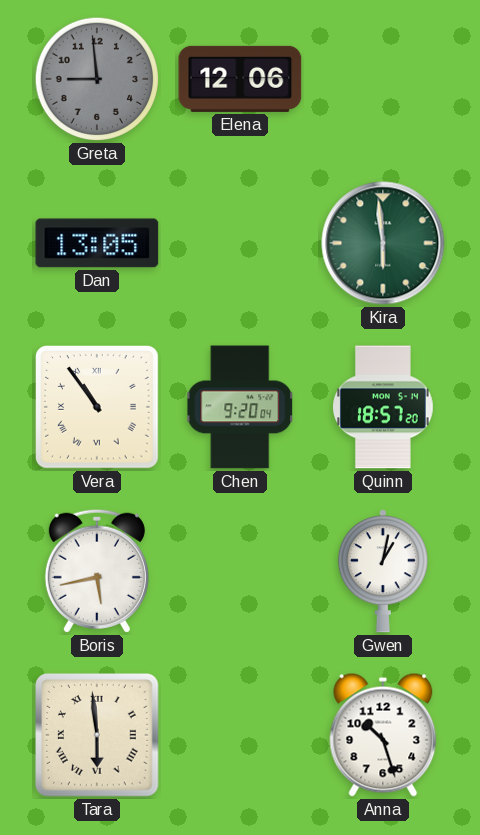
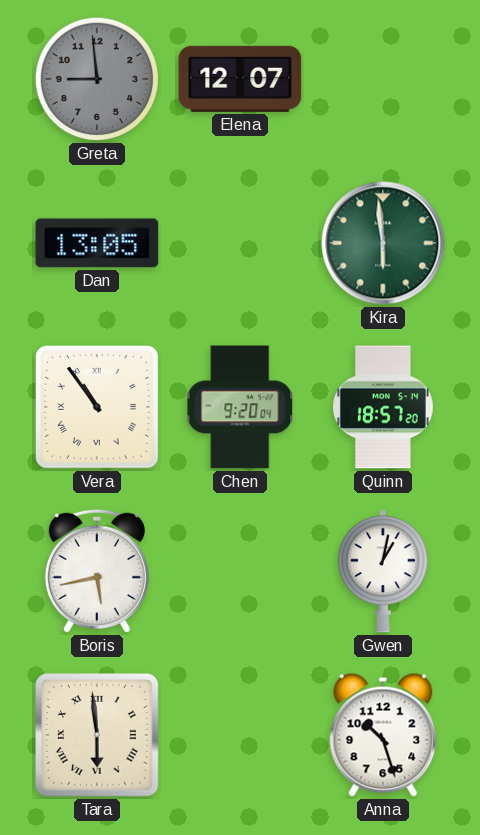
Elena: 12:06 -> 12:07 (240, 79)
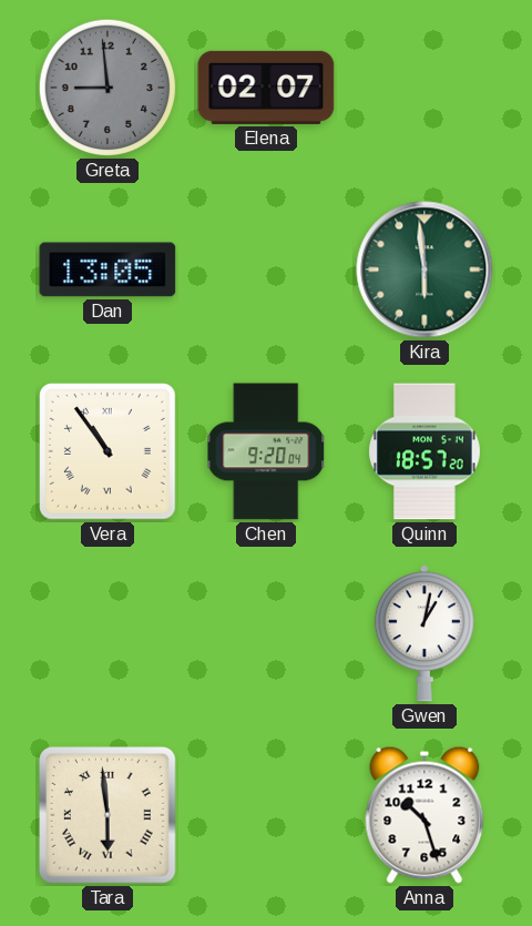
Elena: 12:07 -> 02:07 (266, 88)
Boris: 5:43 -> none (97, 571)
